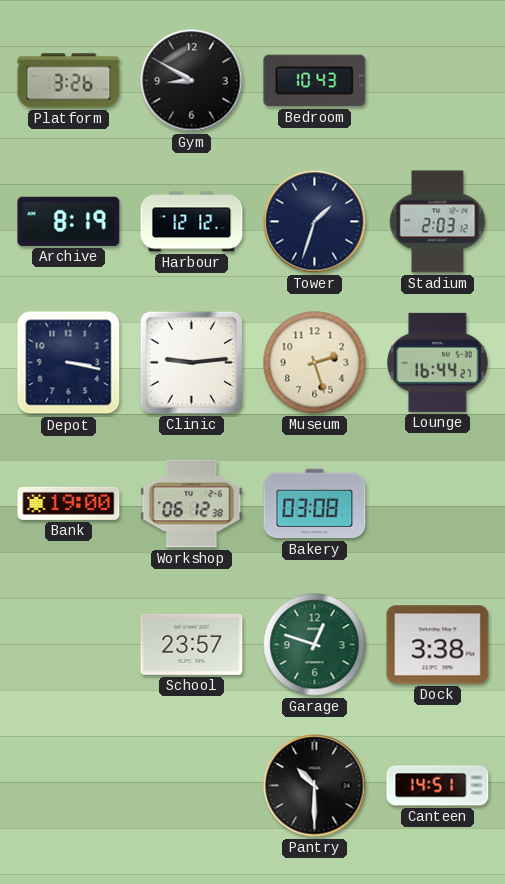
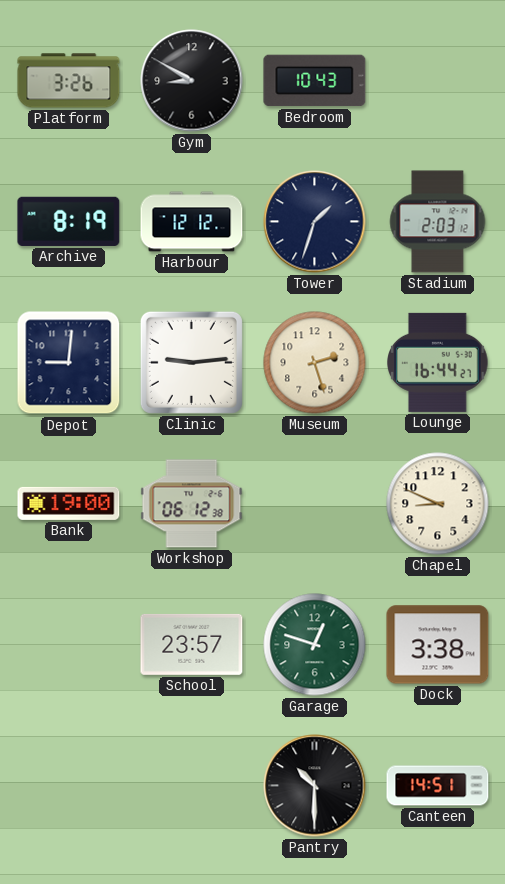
Depot: 3:17 -> 9:01 (69, 363)
Bakery: 03:08 -> none (315, 504)
Chapel: none -> 8:49 (438, 504)
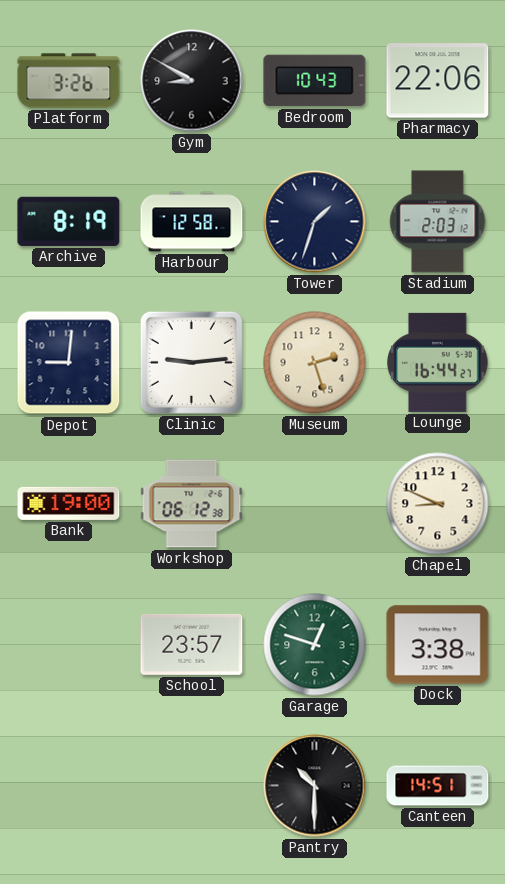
Pharmacy: none -> 22:06 (438, 81)
Harbour: 12:12 -> 12:58 (192, 222)
